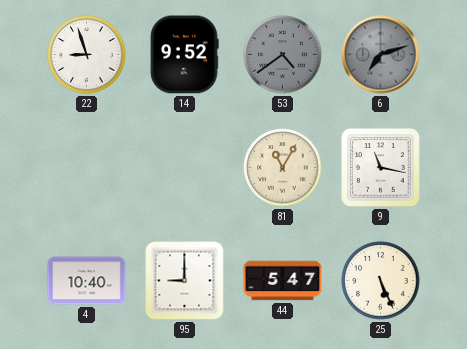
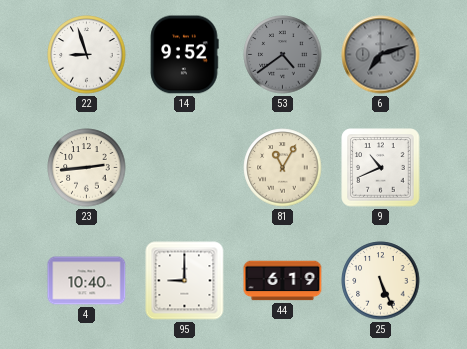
23: none -> 2:44 (87, 168)
9: 11:17 -> 10:41 (381, 168)
44: 5:47 -> 6:19 (283, 281)
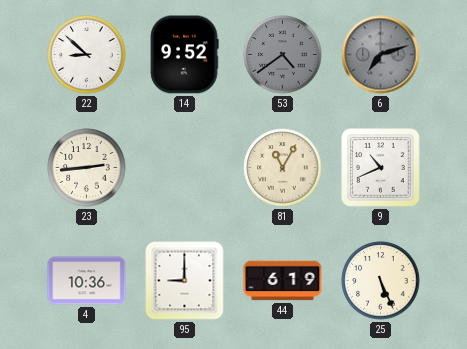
22: 8:57 -> 8:52 (87, 55)
4: 10:40 -> 10:36 (87, 281)
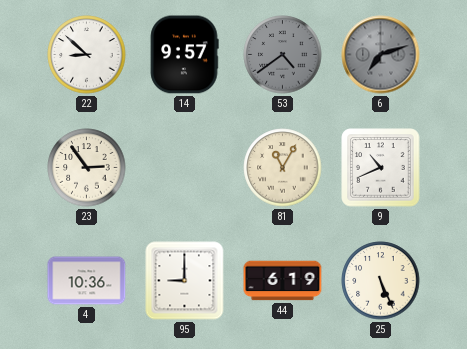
14: 9:52 -> 9:57 (184, 55)
23: 2:44 -> 2:54 (87, 168)
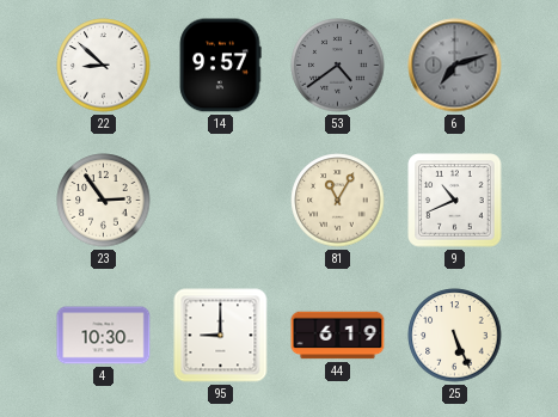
4: 10:36 -> 10:30 (104, 336)
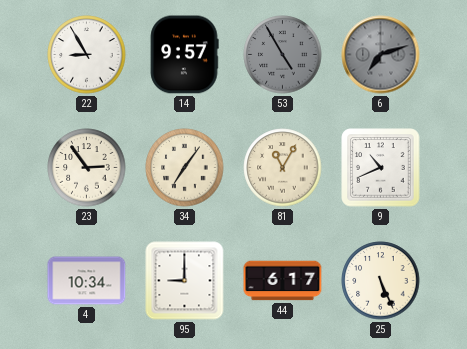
22: 8:52 -> 8:55 (87, 55)
53: 4:39 -> 4:55 (283, 55)
34: none -> 7:06 (185, 168)
4: 10:30 -> 10:34 (87, 281)
44: 6:19 -> 6:17 (283, 281)
